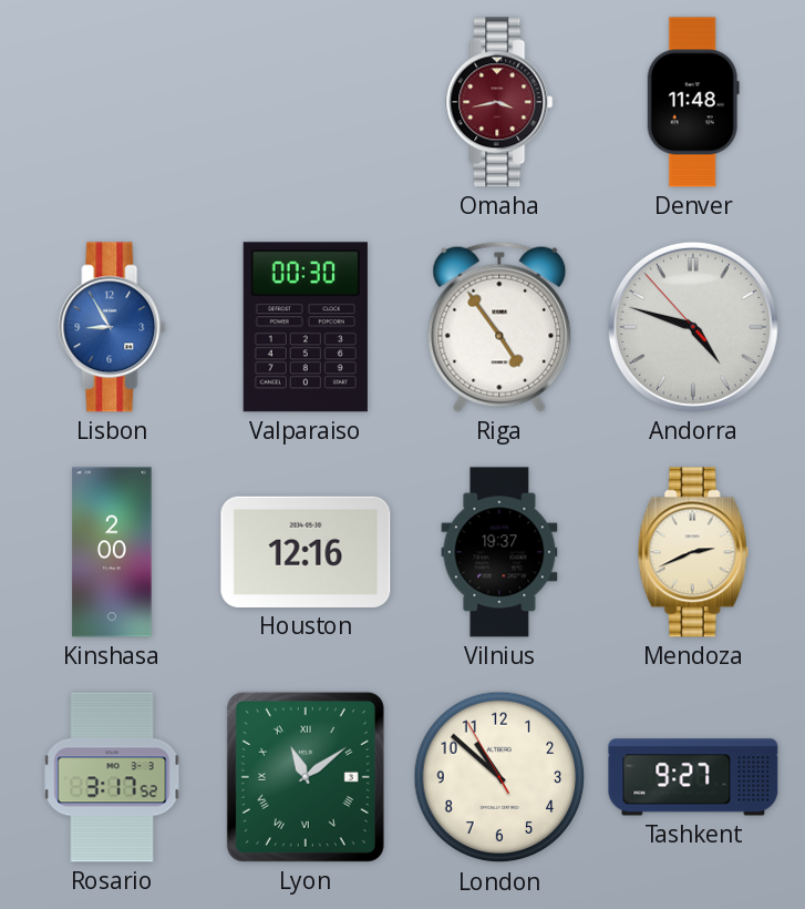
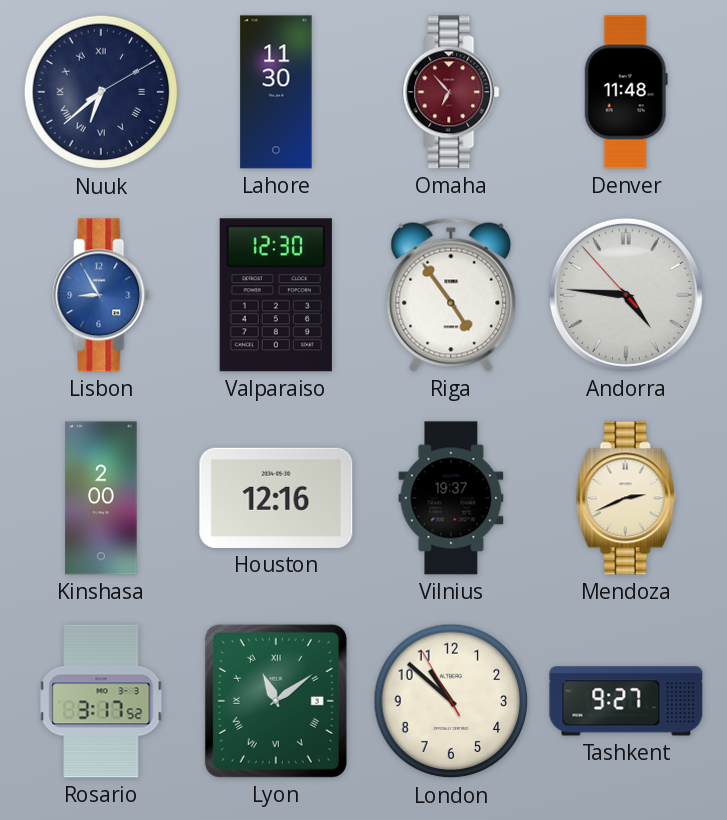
Nuuk: none -> 6:38 (101, 92)
Lahore: none -> 11:30 (276, 92)
Omaha: 3:43 -> 6:53 (451, 92)
Valparaiso: 00:30 -> 12:30 (276, 295)
Andorra: 4:47 -> 4:45 (626, 295)
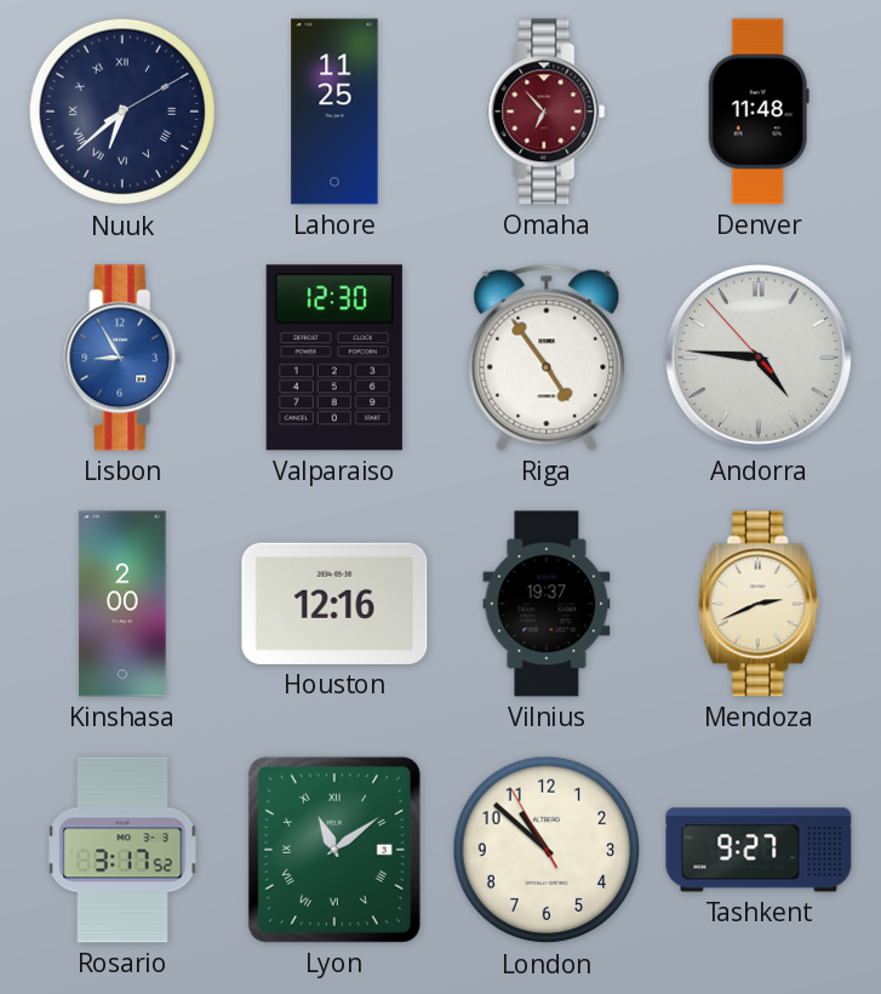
Lahore: 11:30 -> 11:25 (334, 112)
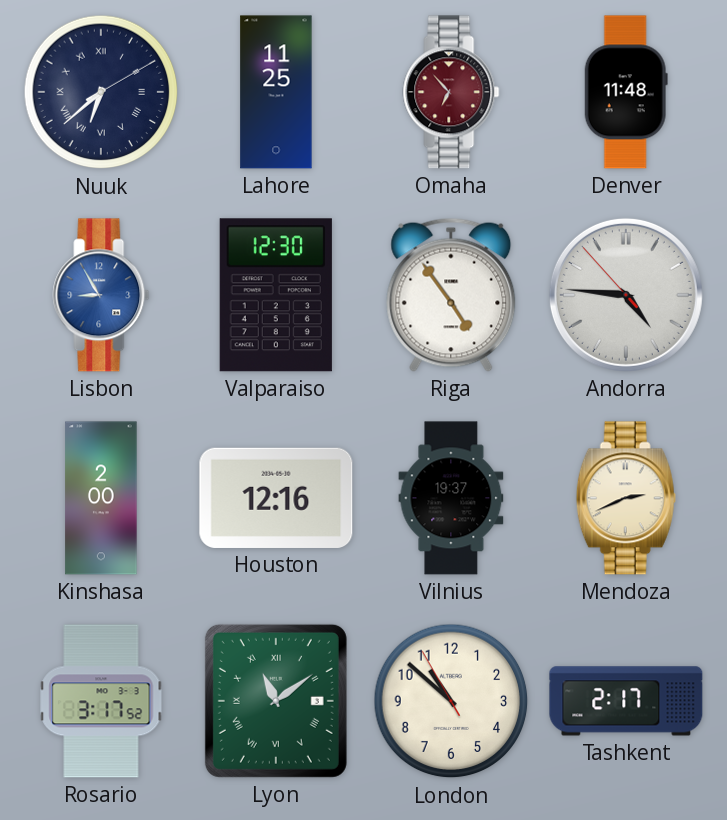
Tashkent: 9:27 -> 2:17 (626, 701)
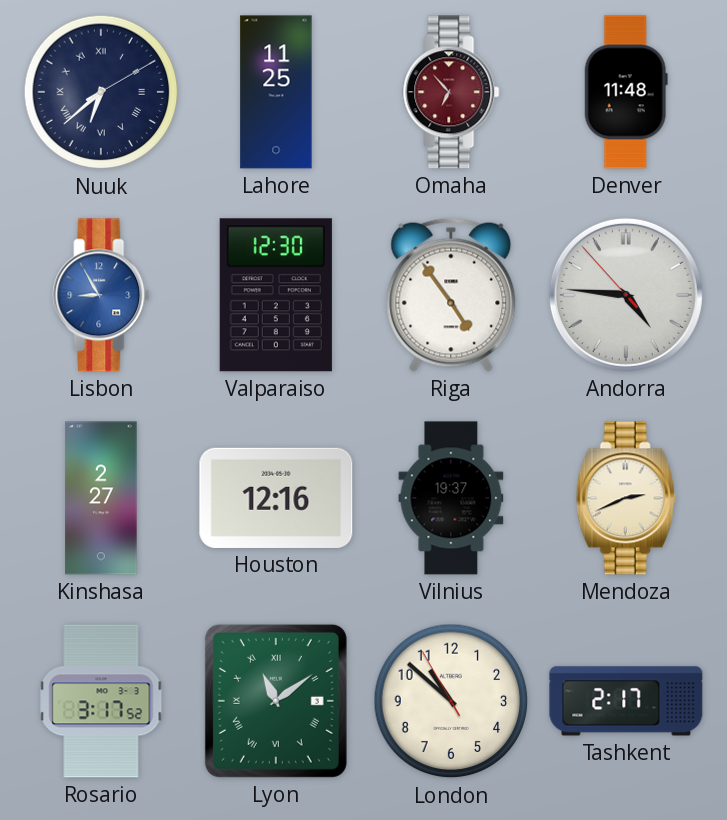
Kinshasa: 2:00 -> 2:27 (101, 498)
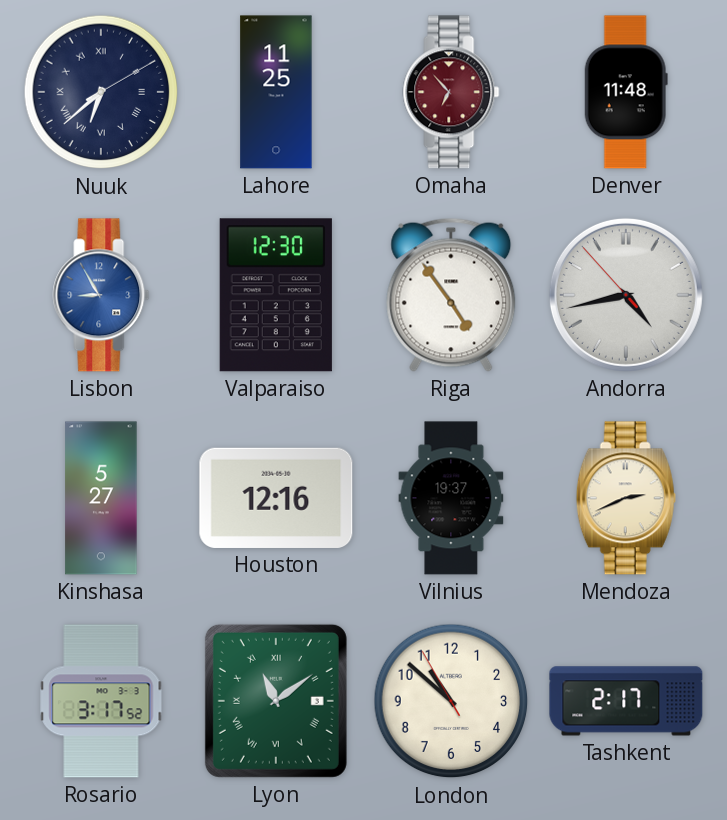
Andorra: 4:45 -> 4:42 (626, 295)
Kinshasa: 2:27 -> 5:27 (101, 498)
